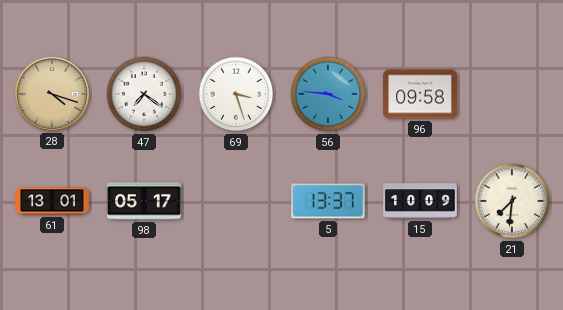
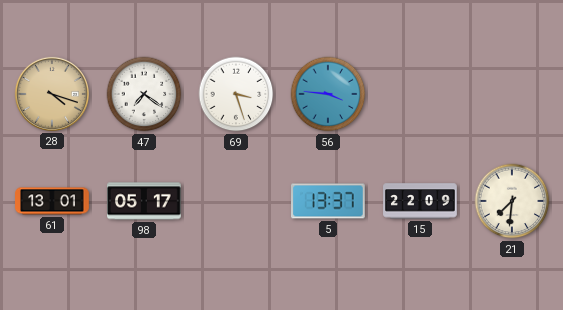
96: 09:58 -> none (420, 94)
15: 10:09 -> 22:09 (420, 201)
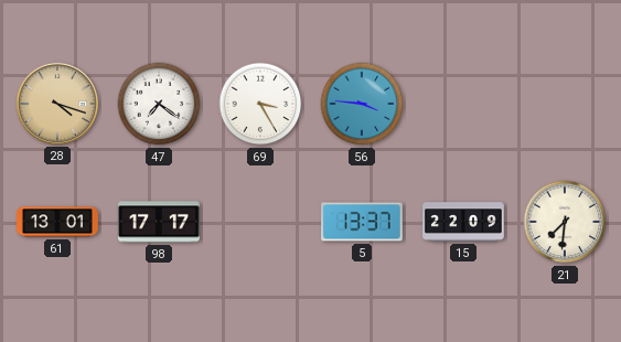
69: 3:27 -> 3:25 (260, 104)
98: 05:17 -> 17:17 (160, 222)
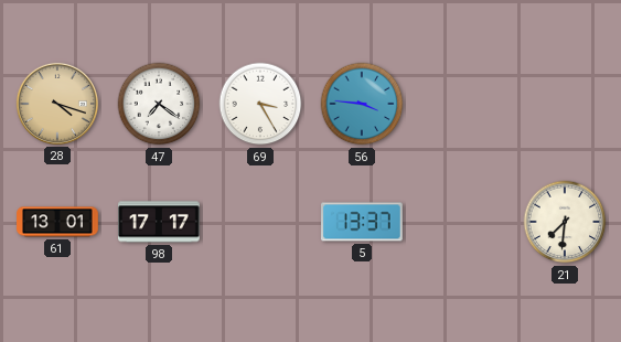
15: 22:09 -> none (463, 222)
